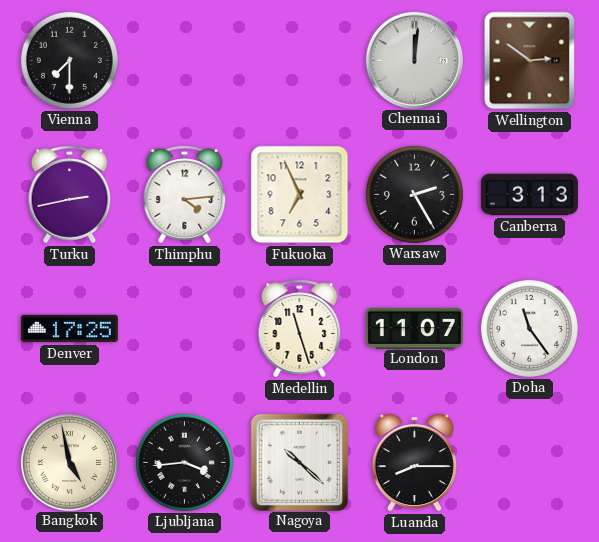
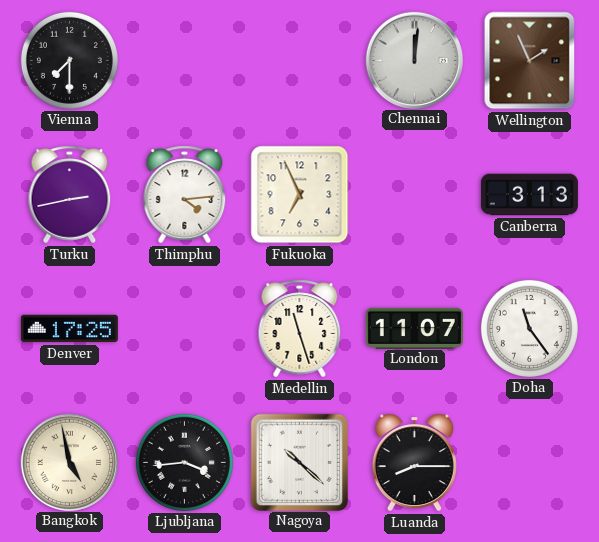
Wellington: 2:51 -> 1:56 (530, 61)
Warsaw: 2:25 -> none (414, 194)
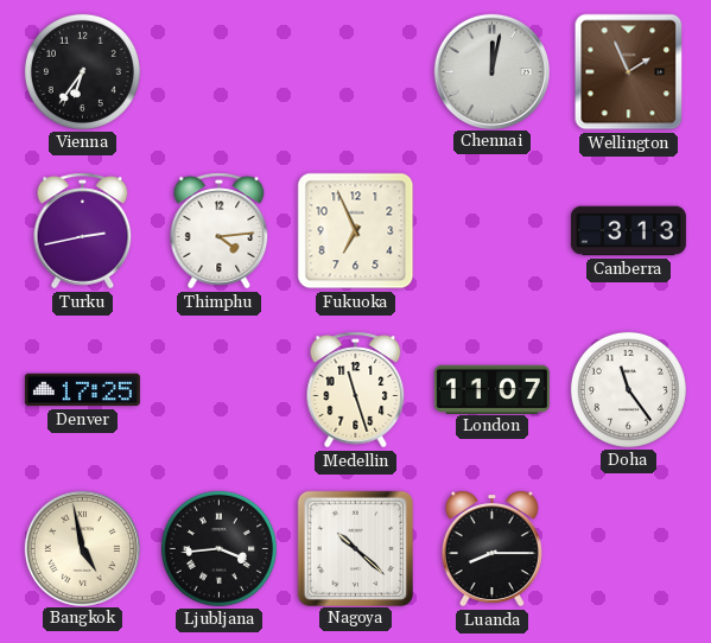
Vienna: 7:30 -> 6:36 (82, 71)
Chennai: 12:01 -> 12:02 (491, 71)
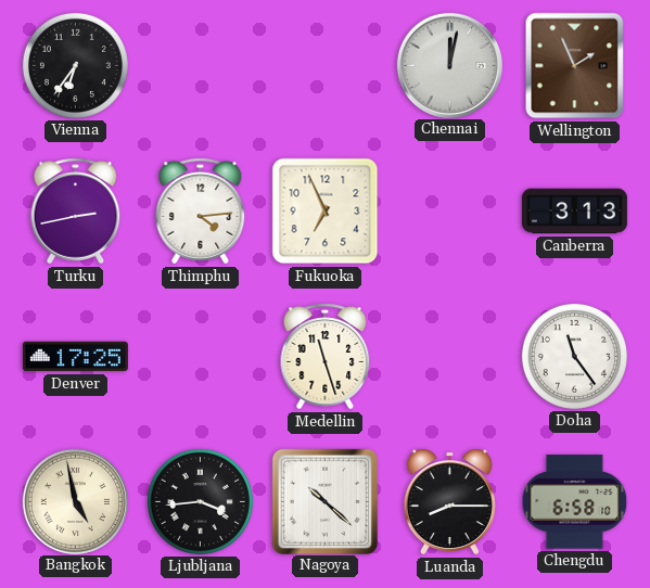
London: 11:07 -> none (491, 389)
Chengdu: none -> 6:58 (575, 502)
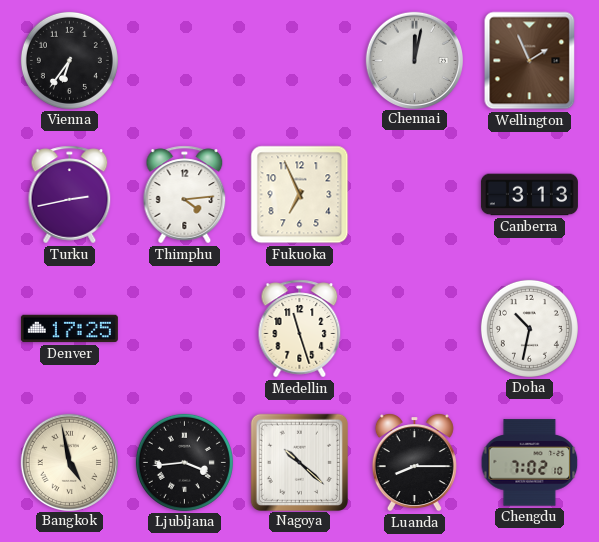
Doha: 11:24 -> 10:32 (529, 328)
Chengdu: 6:58 -> 7:02 (530, 463)
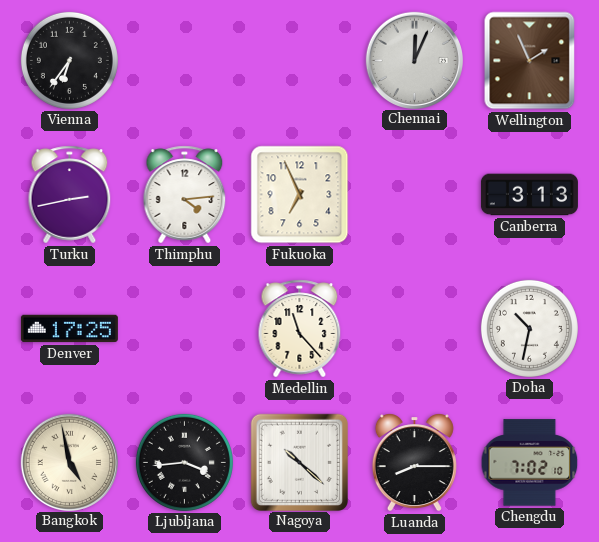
Chennai: 12:02 -> 12:04 (414, 60)
Medellin: 11:27 -> 11:23 (300, 329)
